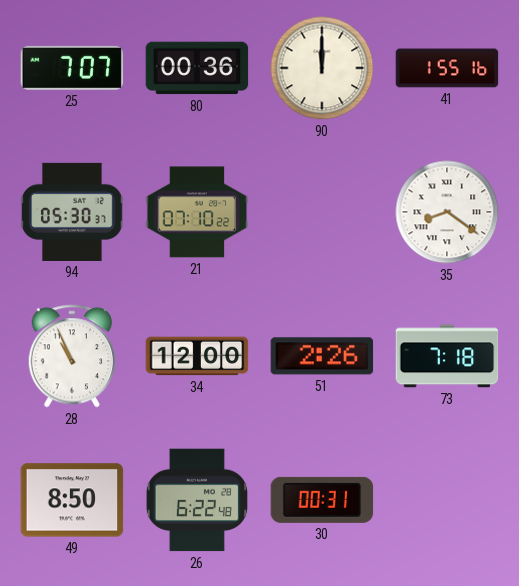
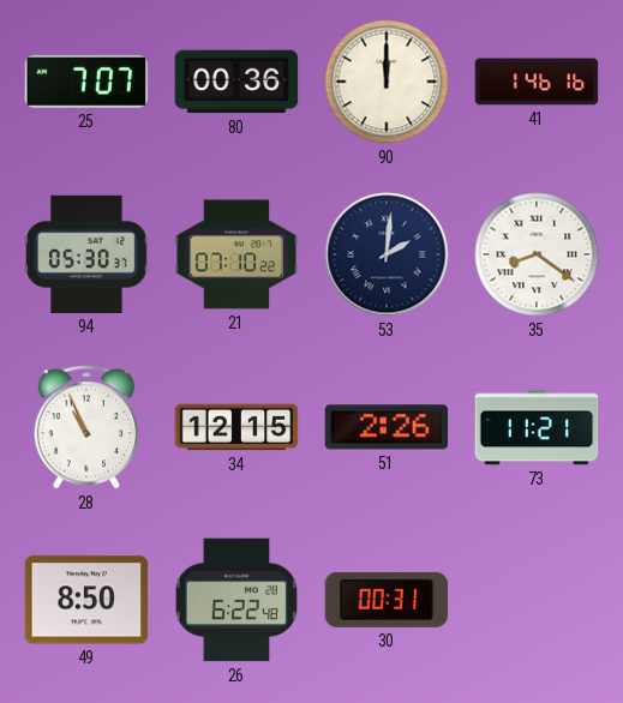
41: 1:55 -> 1:46 (537, 82)
53: none -> 2:01 (387, 254)
34: 12:00 -> 12:15 (236, 427)
73: 7:18 -> 11:21 (537, 427)
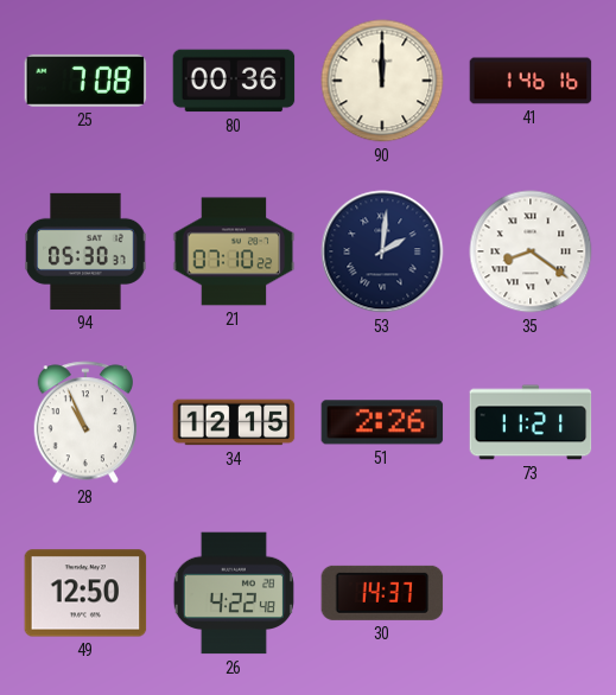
25: 7:07 -> 7:08 (85, 81)
49: 8:50 -> 12:50 (85, 593)
26: 6:22 -> 4:22 (234, 593)
30: 00:31 -> 14:37 (382, 593)
